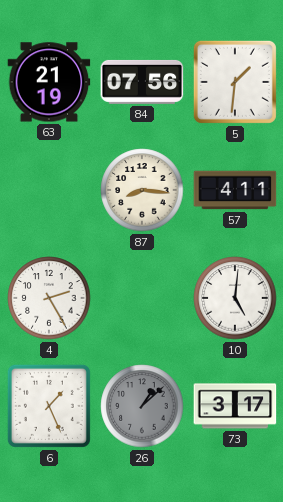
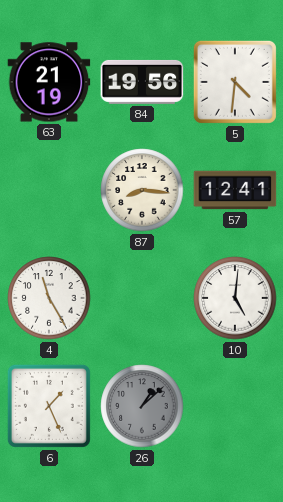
84: 07:56 -> 19:56 (142, 82)
5: 1:31 -> 4:31 (235, 82)
57: 4:11 -> 12:41 (235, 190)
4: 2:25 -> 11:25 (49, 298)
73: 3:17 -> none (235, 406)
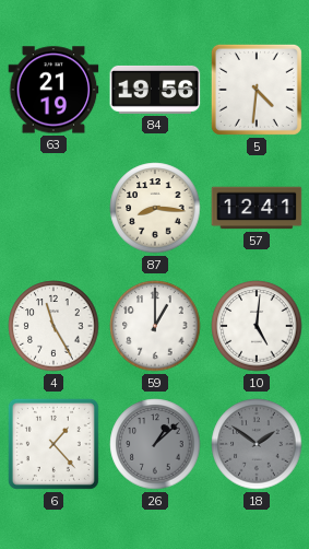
59: none -> 1:00 (155, 326)
6: 1:26 -> 1:23 (54, 444)
18: none -> 1:51 (257, 444)
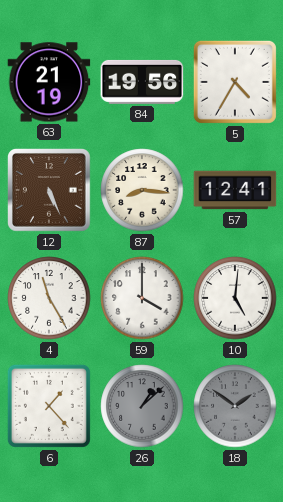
5: 4:31 -> 4:35 (235, 82)
12: none -> 5:26 (50, 191)
59: 1:00 -> 4:00 (142, 298)
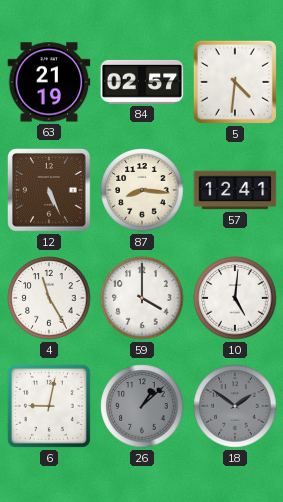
84: 19:56 -> 02:57 (142, 82)
5: 4:35 -> 4:31 (235, 82)
6: 1:23 -> 9:02 (49, 406)
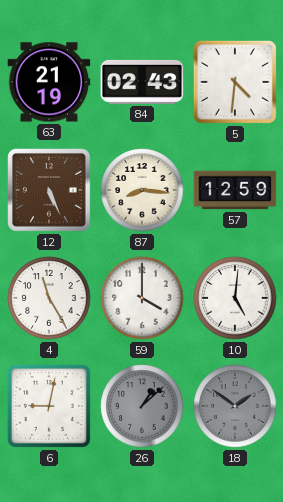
84: 02:57 -> 02:43 (142, 82)
57: 12:41 -> 12:59 (235, 190)
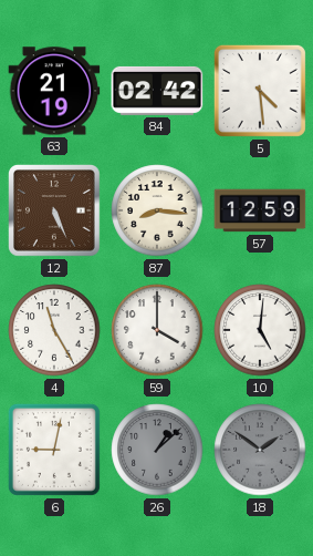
84: 02:43 -> 02:42 (157, 91)
5: 4:31 -> 4:29 (260, 91)
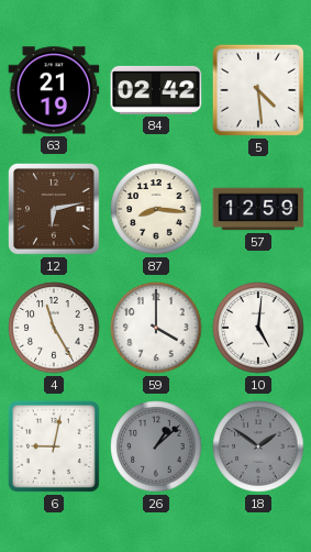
12: 5:26 -> 6:13 (55, 210)
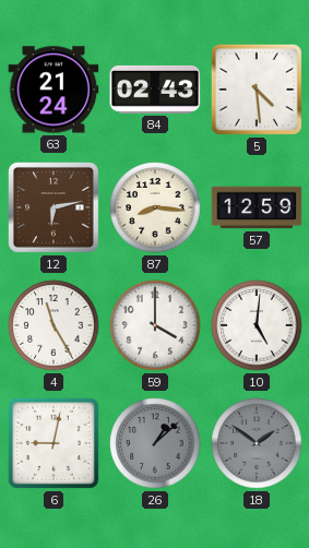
63: 21:19 -> 21:24 (54, 90)
84: 02:42 -> 02:43 (155, 90)
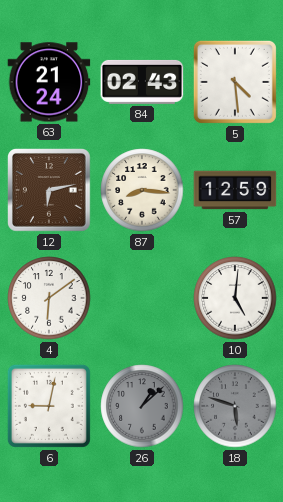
4: 11:25 -> 6:09 (49, 298)
59: 4:00 -> none (155, 325)
18: 1:51 -> 5:48 (235, 406)
